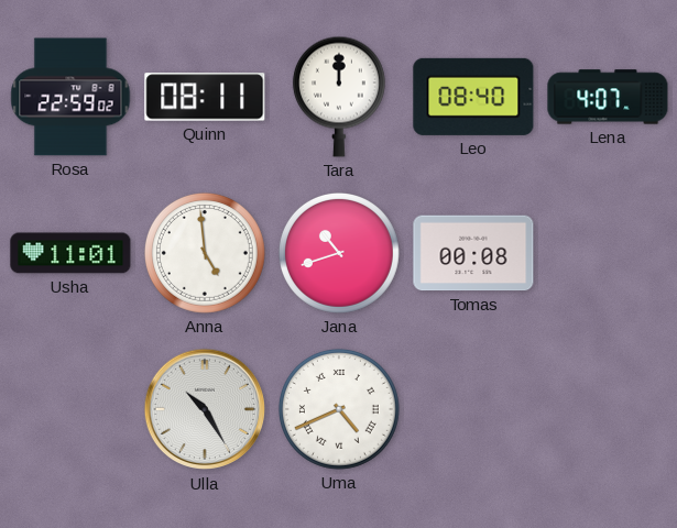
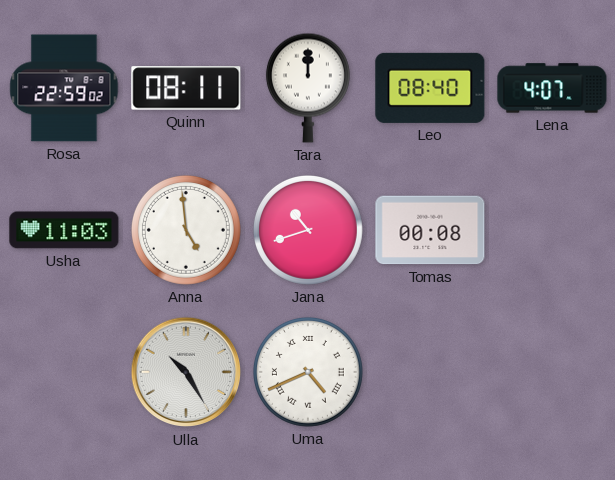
Usha: 11:01 -> 11:03 (64, 230)
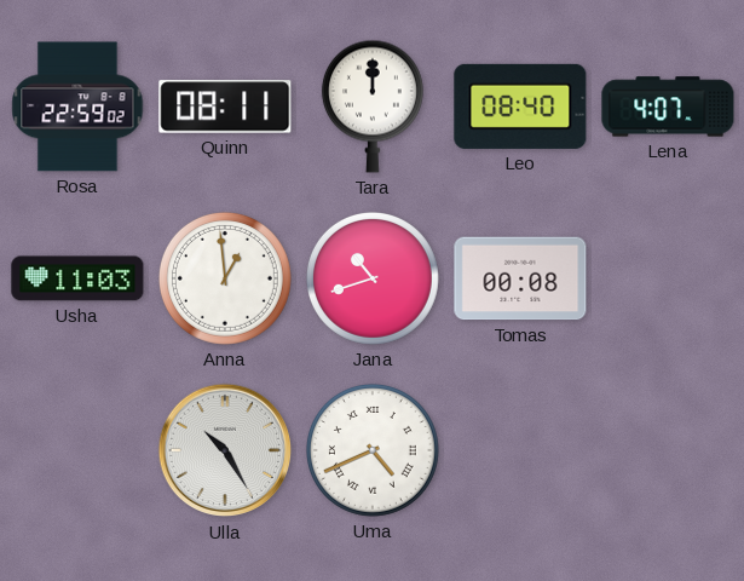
Anna: 4:59 -> 12:59 (225, 278)
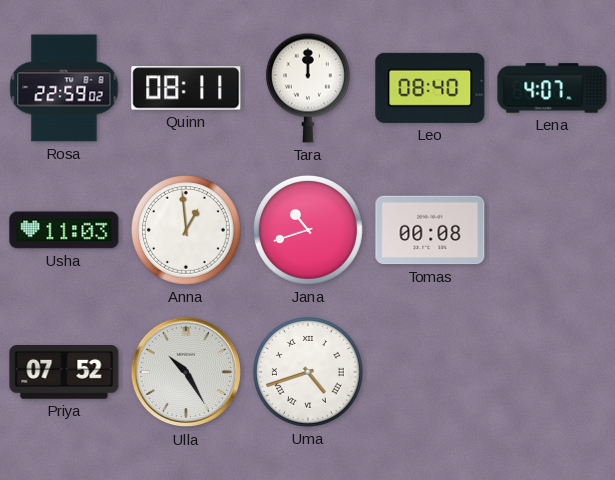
Priya: none -> 07:52 (64, 372)
Uma: 4:41 -> 4:42 (308, 372)
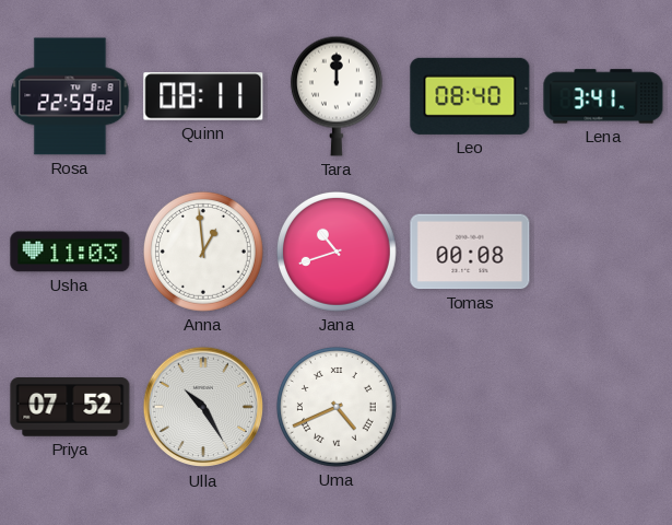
Lena: 4:07 -> 3:41 (603, 96)
Uma: 4:42 -> 4:41 (337, 407)
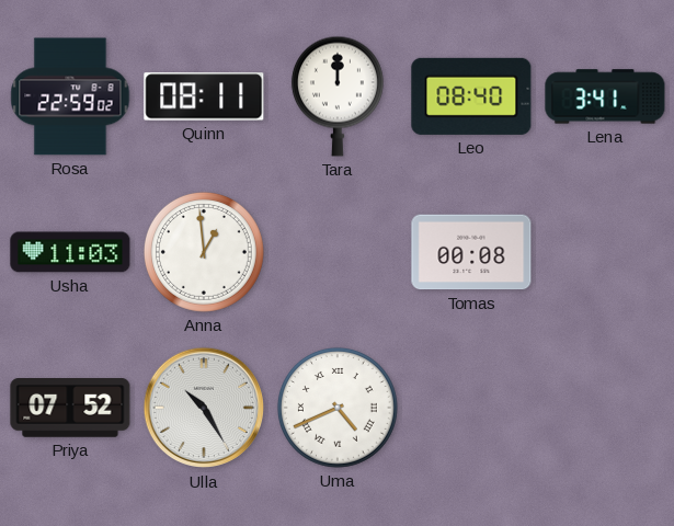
Jana: 10:42 -> none (337, 252)
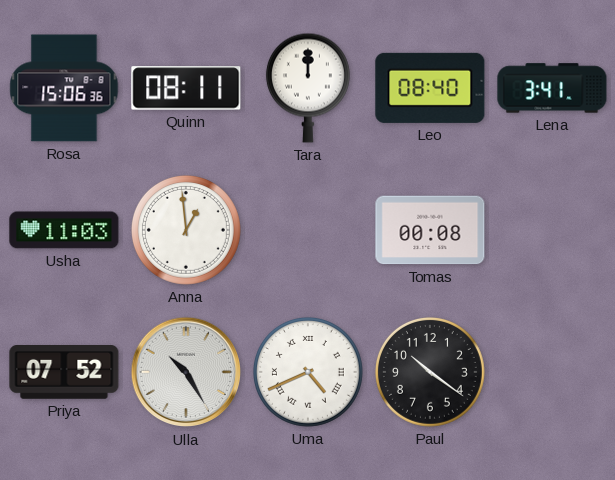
Rosa: 22:59 -> 15:06 (64, 88)
Paul: none -> 10:21 (430, 372)
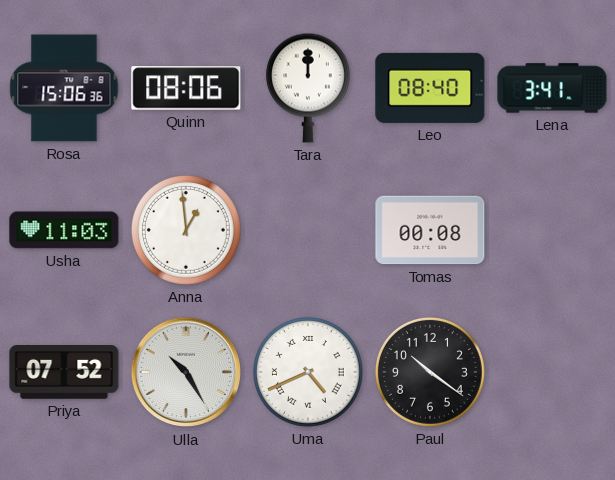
Quinn: 08:11 -> 08:06 (186, 88)
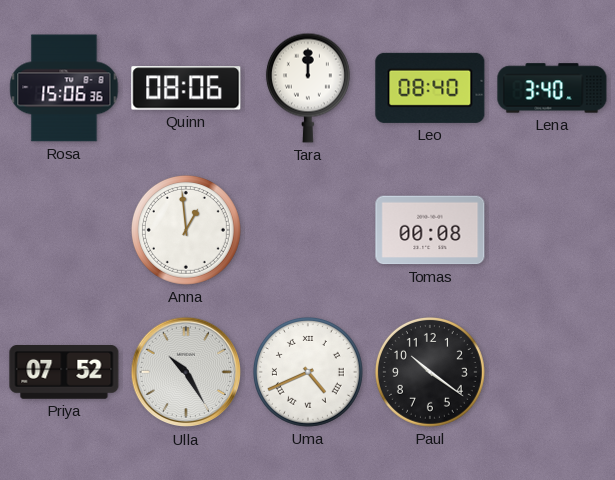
Lena: 3:41 -> 3:40 (552, 88)
Usha: 11:03 -> none (64, 230)
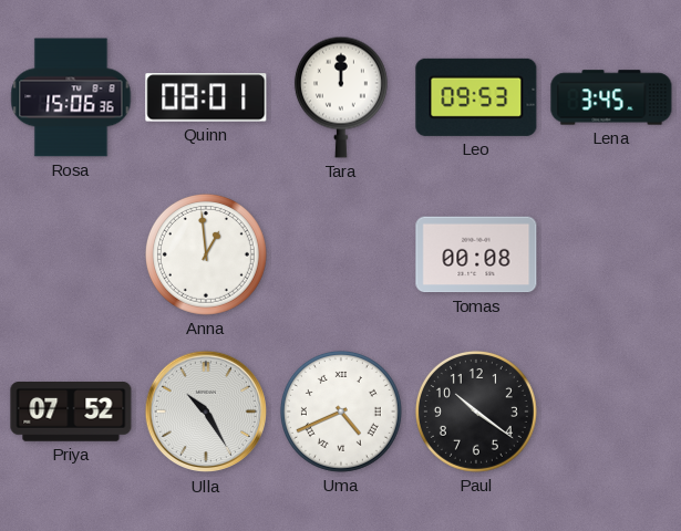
Quinn: 08:06 -> 08:01 (206, 97)
Leo: 08:40 -> 09:53 (476, 97)
Lena: 3:40 -> 3:45 (611, 97)
